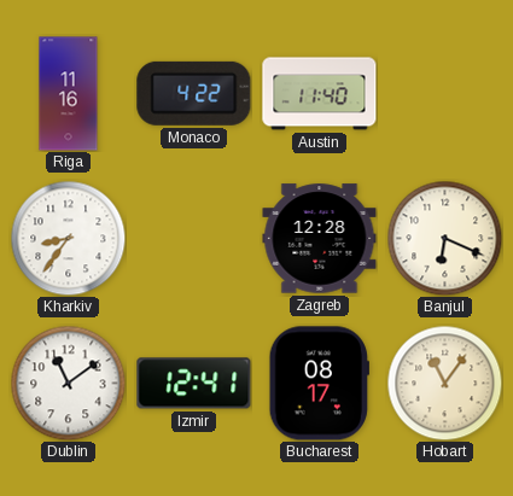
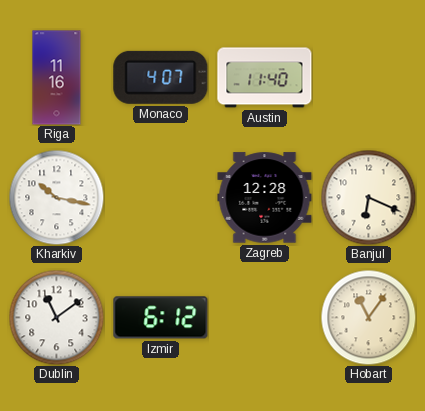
Monaco: 4:22 -> 4:07 (161, 77)
Kharkiv: 8:36 -> 10:17 (56, 197)
Izmir: 12:41 -> 6:12 (161, 318)
Bucharest: 08:17 -> none (319, 384)
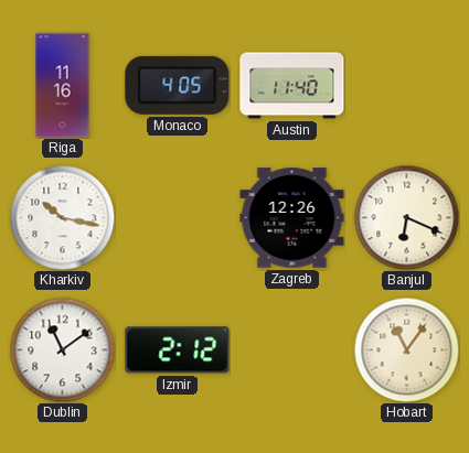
Monaco: 4:07 -> 4:05 (178, 85)
Zagreb: 12:28 -> 12:26 (292, 218)
Izmir: 6:12 -> 2:12 (178, 350)
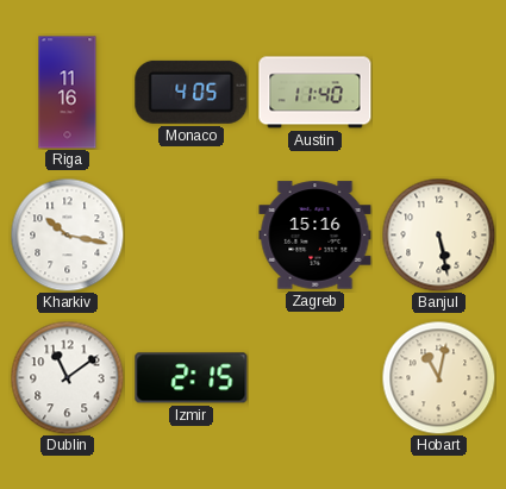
Zagreb: 12:26 -> 15:16 (316, 236)
Banjul: 6:19 -> 5:28 (438, 234)
Izmir: 2:12 -> 2:15 (192, 378)
Hobart: 11:06 -> 11:02 (438, 377)
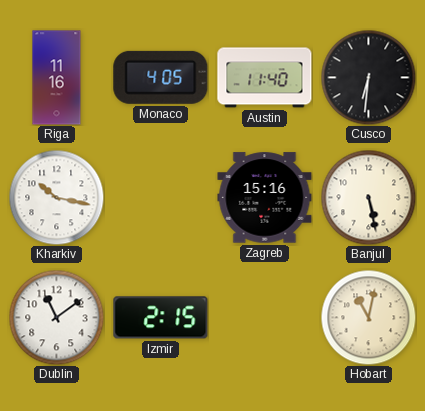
Cusco: none -> 6:31 (368, 77)
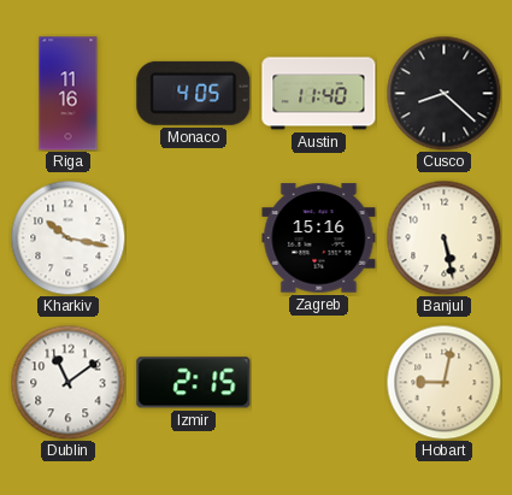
Cusco: 6:31 -> 8:22 (443, 93)
Hobart: 11:02 -> 9:02 (443, 382)
